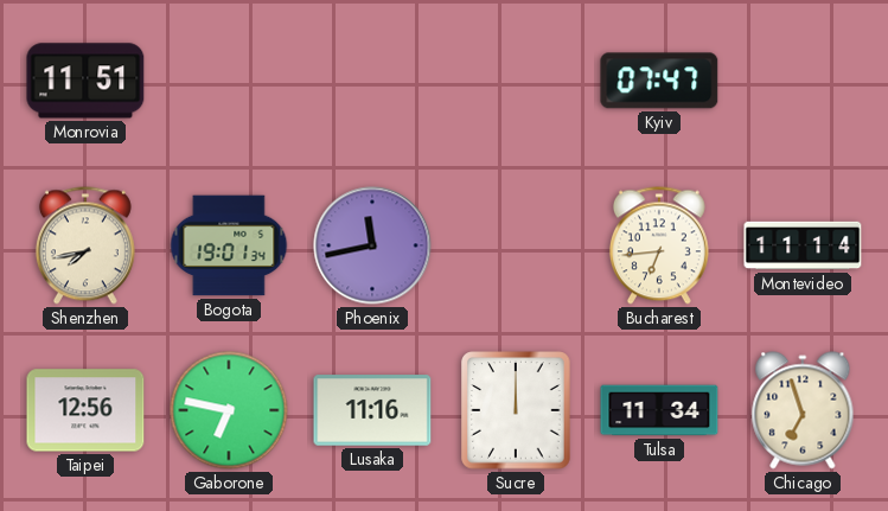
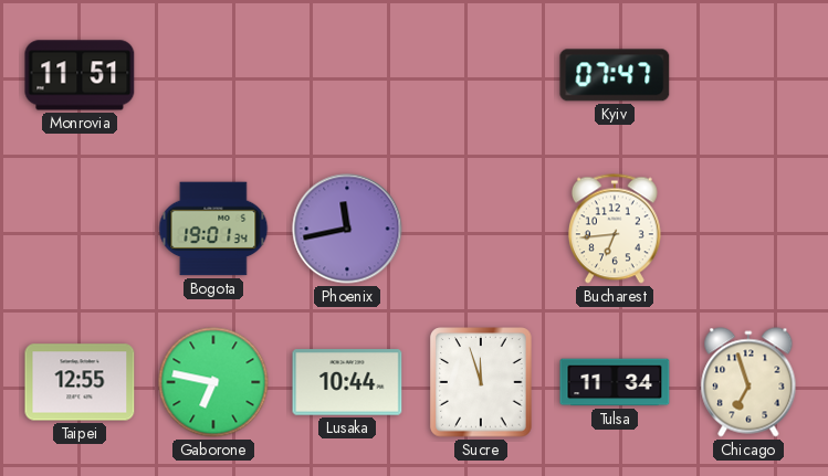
Shenzhen: 7:43 -> none (85, 245)
Montevideo: 11:14 -> none (803, 245)
Taipei: 12:56 -> 12:55 (80, 382)
Lusaka: 11:16 -> 10:44 (347, 382)
Sucre: 12:00 -> 11:57 (481, 382)
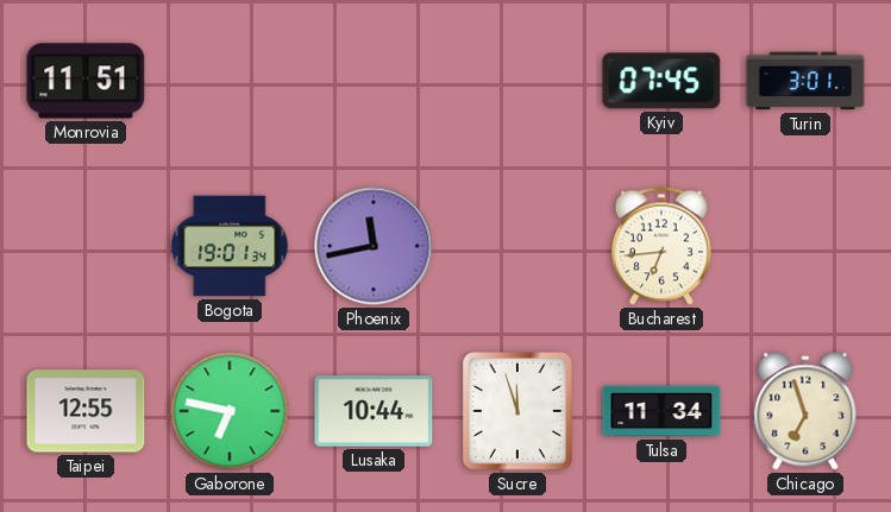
Kyiv: 07:47 -> 07:45 (661, 81)
Turin: none -> 3:01 (805, 81)
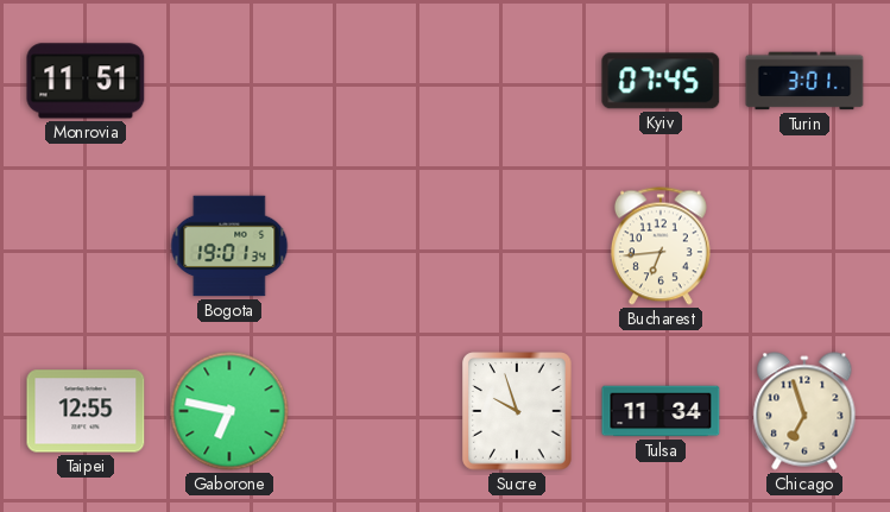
Phoenix: 11:43 -> none (374, 246)
Lusaka: 10:44 -> none (374, 411)
Sucre: 11:57 -> 9:57 (517, 411)
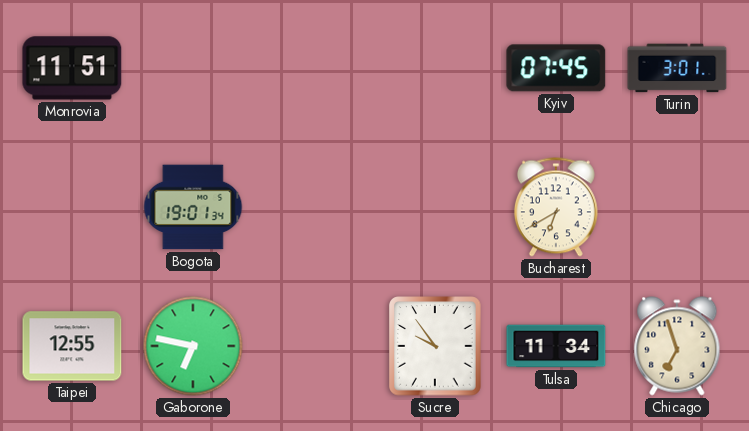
Bucharest: 6:44 -> 6:40 (556, 207)
Sucre: 9:57 -> 9:54 (435, 346)
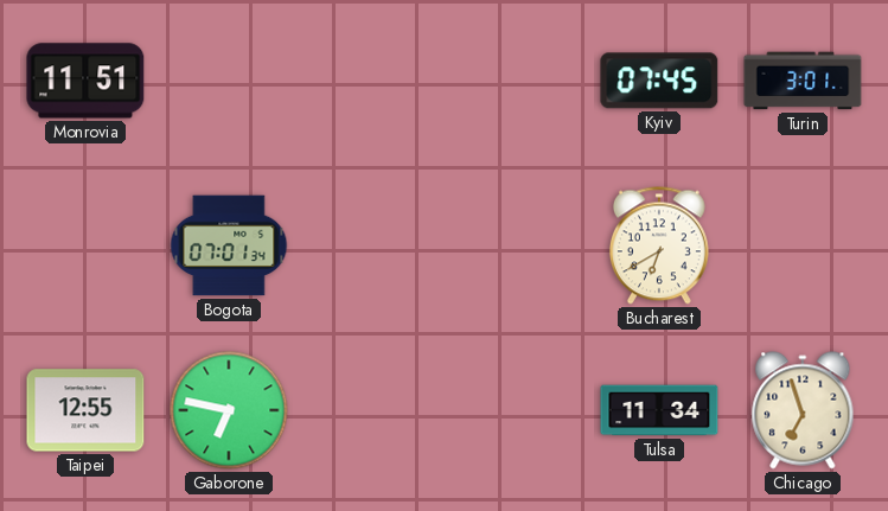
Bogota: 19:01 -> 07:01 (229, 245)
Sucre: 9:54 -> none (435, 346)
